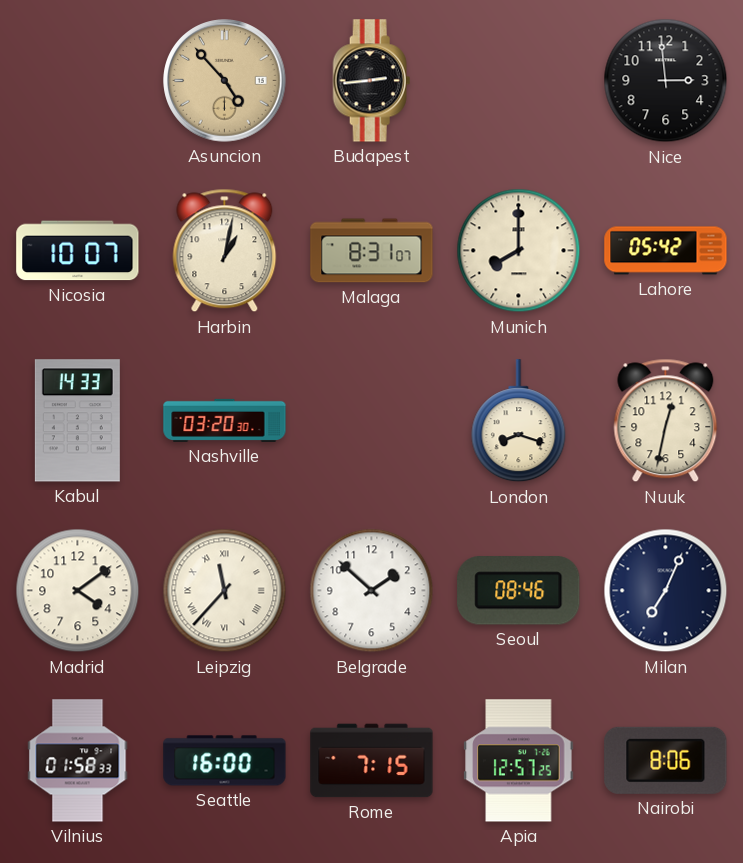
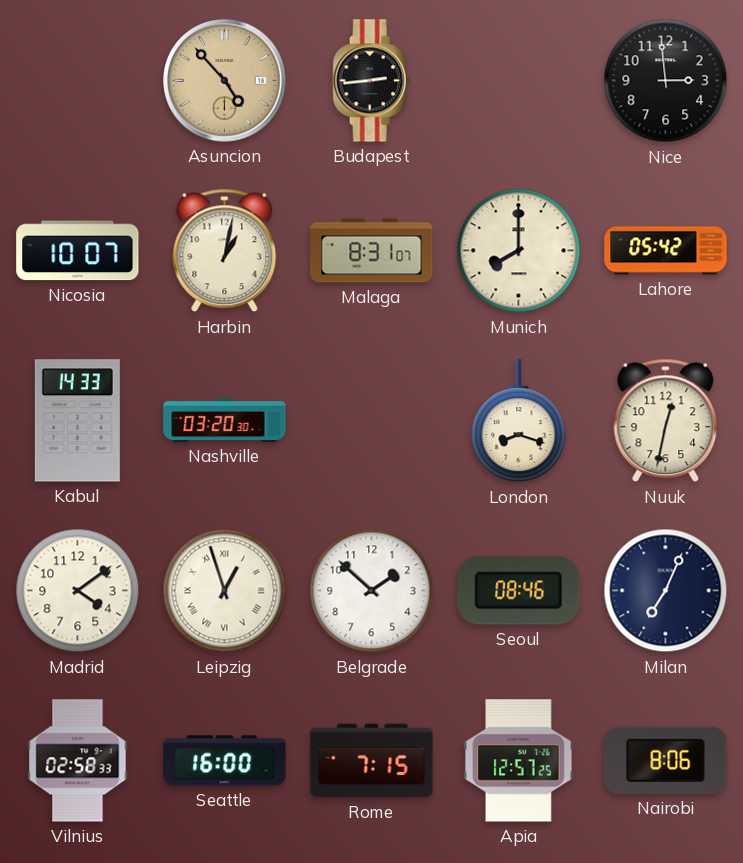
Leipzig: 11:37 -> 12:57 (225, 591)
Vilnius: 01:58 -> 02:58 (78, 761)
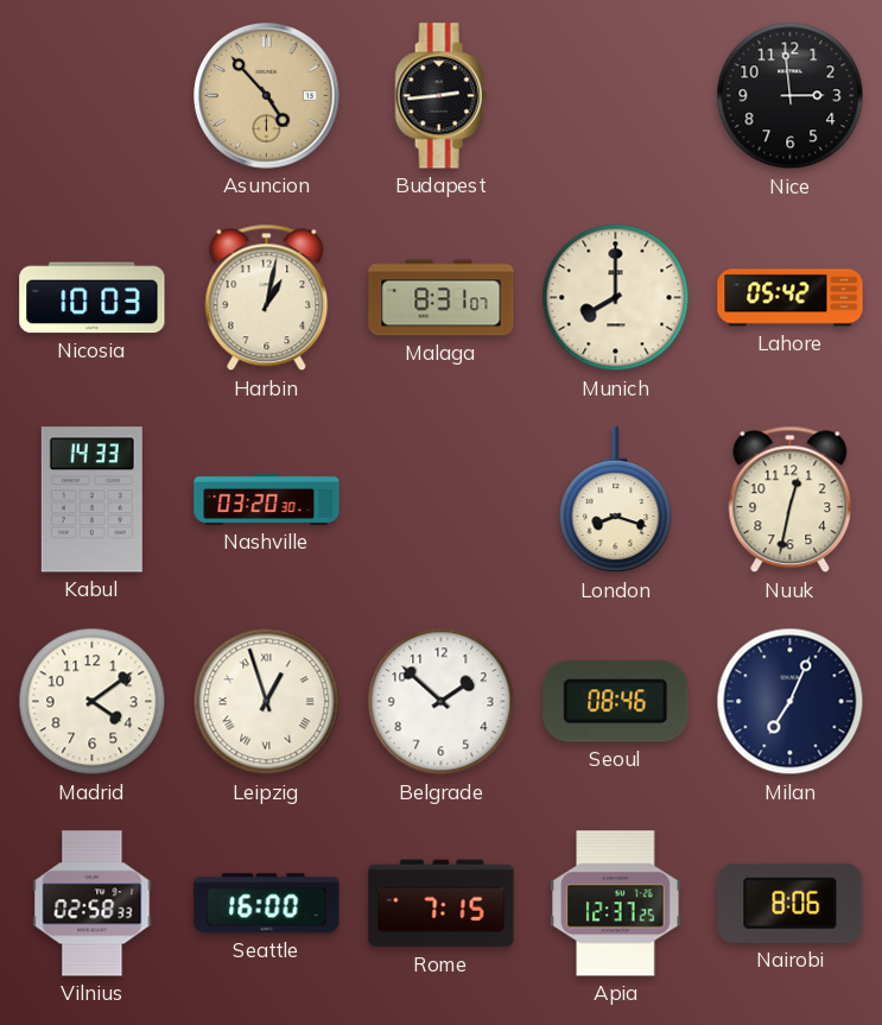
Nicosia: 10:07 -> 10:03 (93, 298)
Apia: 12:57 -> 12:37 (616, 904)
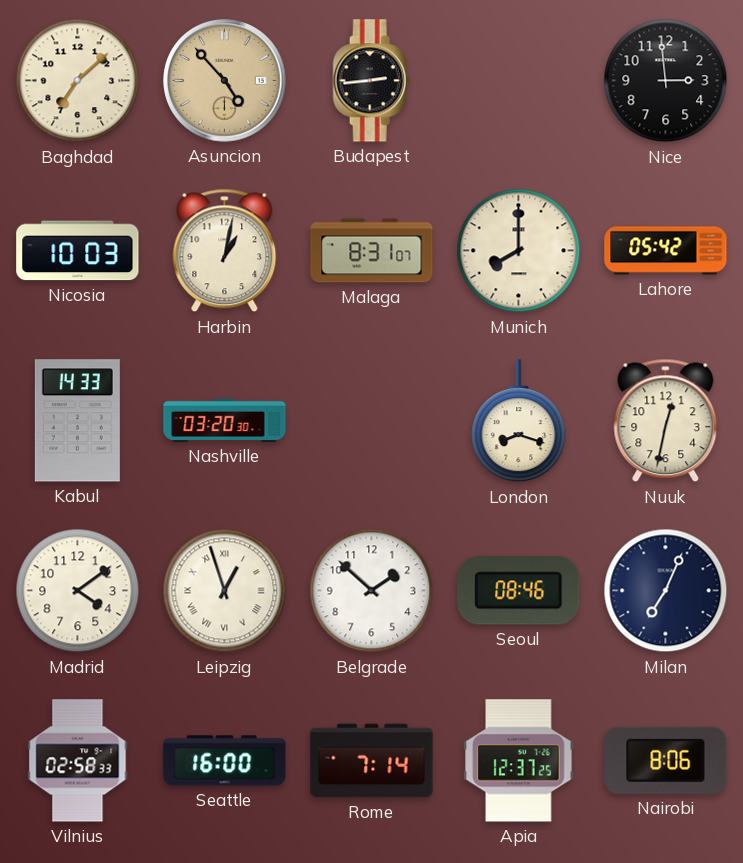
Baghdad: none -> 7:08 (78, 81)
Rome: 7:15 -> 7:14 (372, 761)
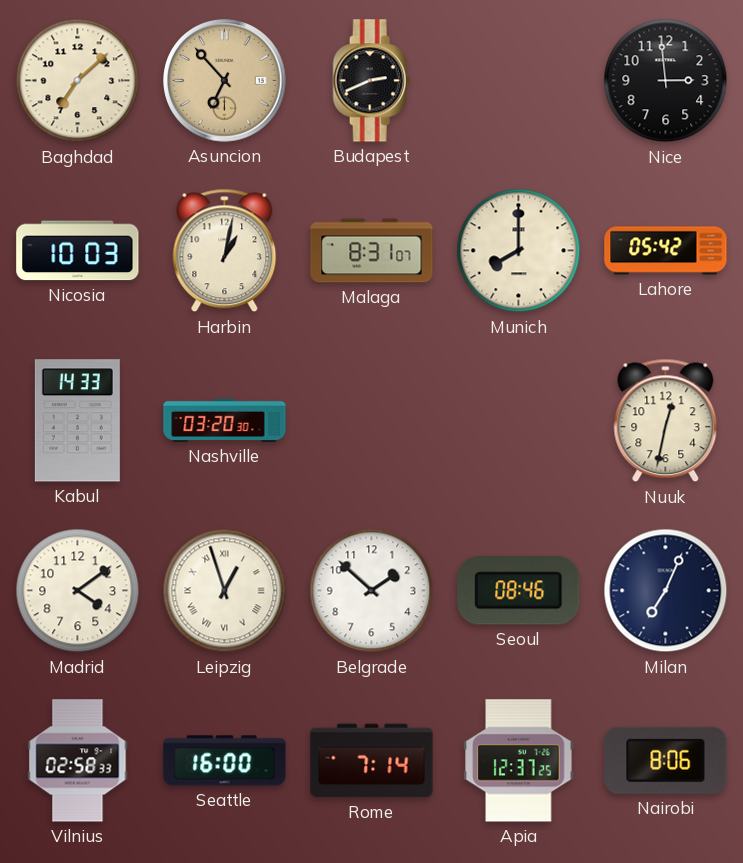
Asuncion: 4:53 -> 6:53 (225, 81)
Budapest: 2:44 -> 2:41 (372, 81)
London: 8:18 -> none (519, 421)
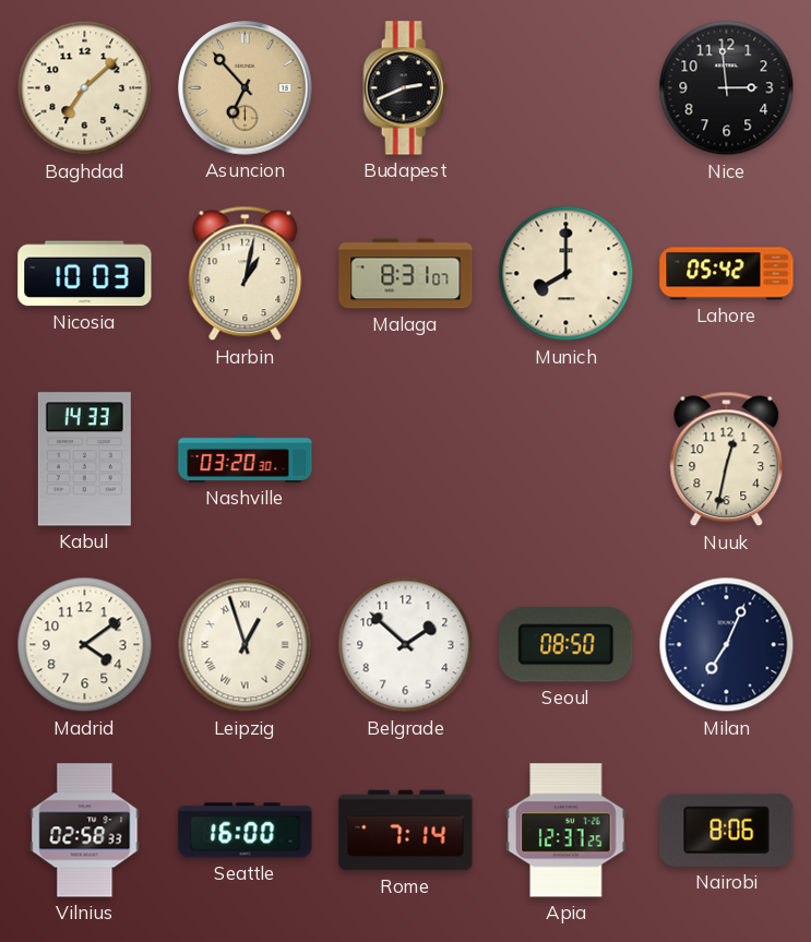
Seoul: 08:46 -> 08:50 (566, 645)
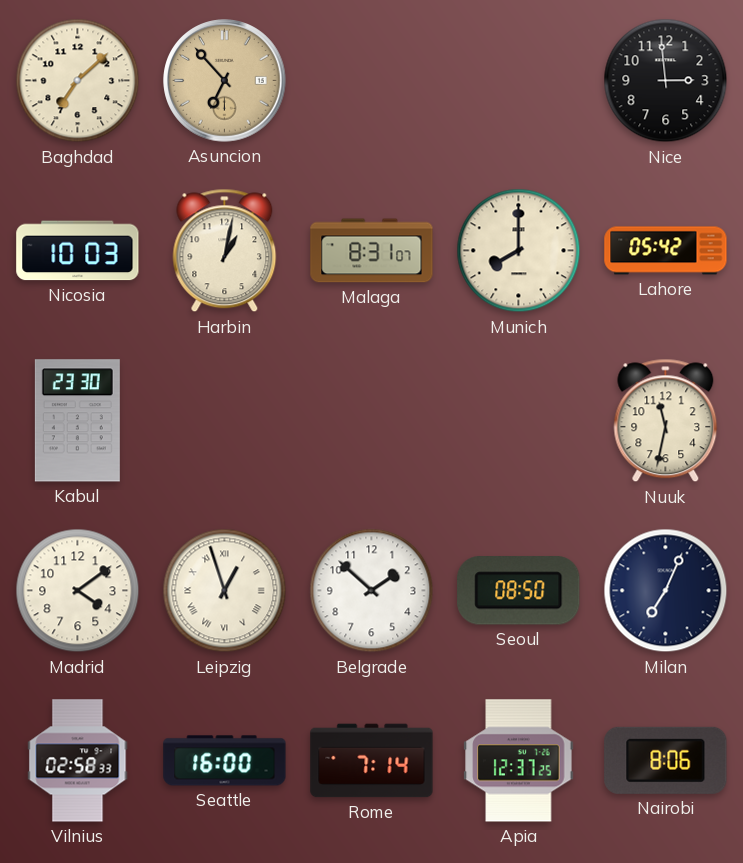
Budapest: 2:41 -> none (406, 88)
Kabul: 14:33 -> 23:30 (77, 421)
Nashville: 03:20 -> none (246, 458)
Nuuk: 12:32 -> 11:32 (666, 421)
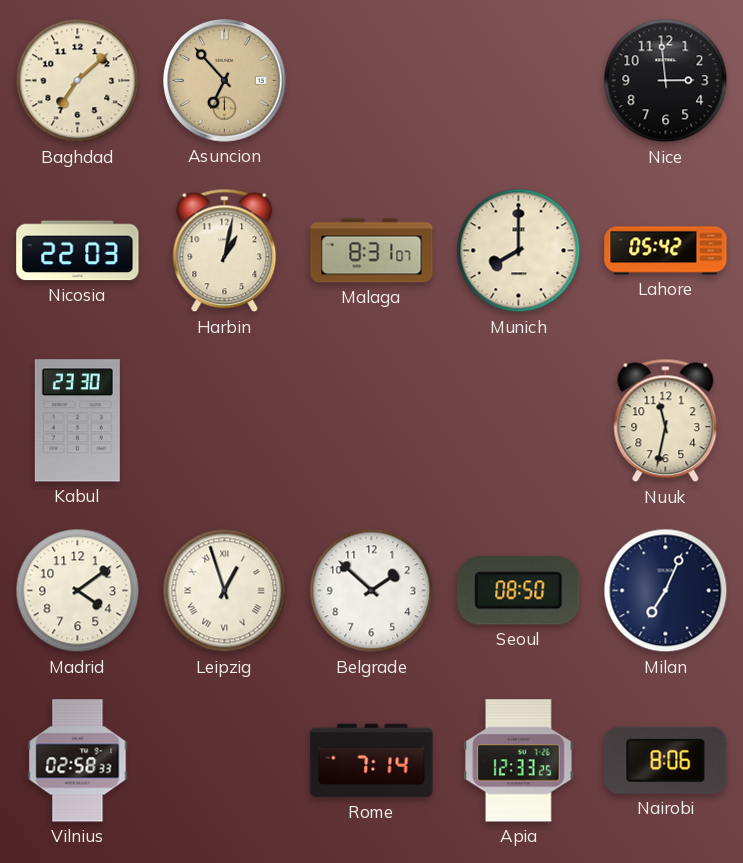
Nicosia: 10:03 -> 22:03 (78, 251)
Seattle: 16:00 -> none (225, 761)
Apia: 12:37 -> 12:33 (519, 761)
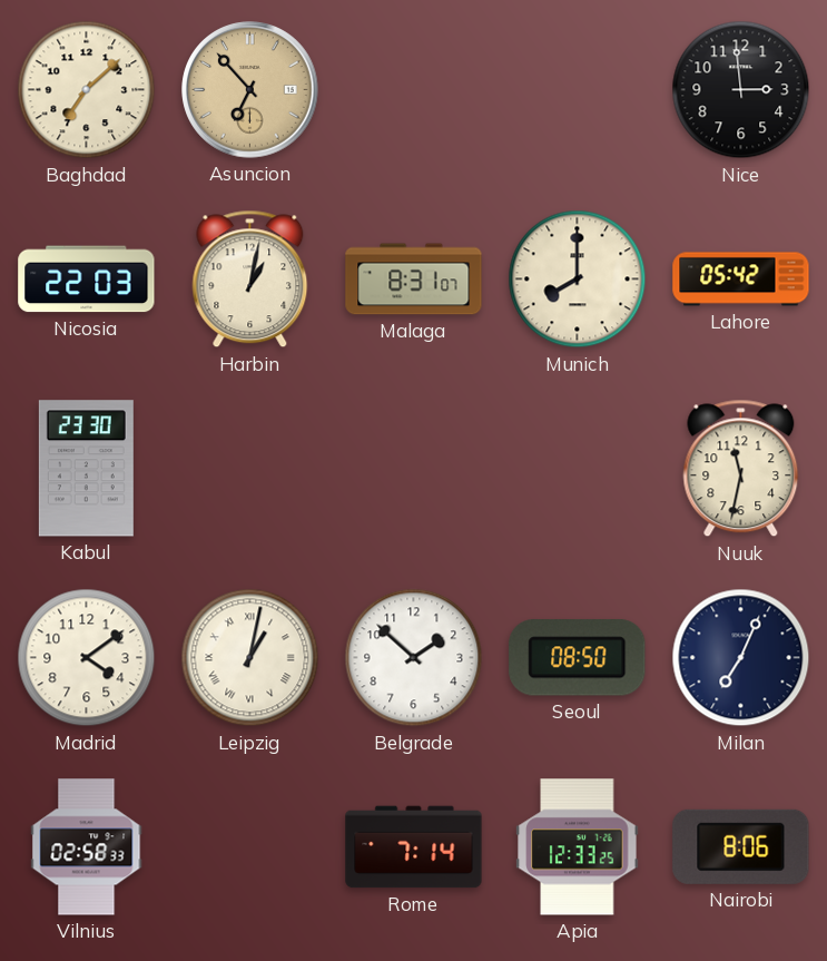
Leipzig: 12:57 -> 1:02 (250, 658)
